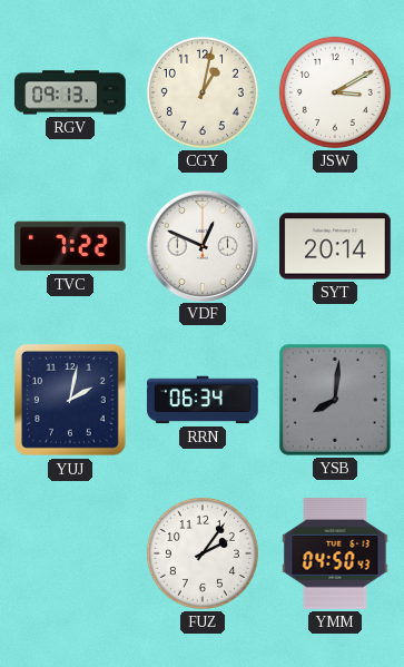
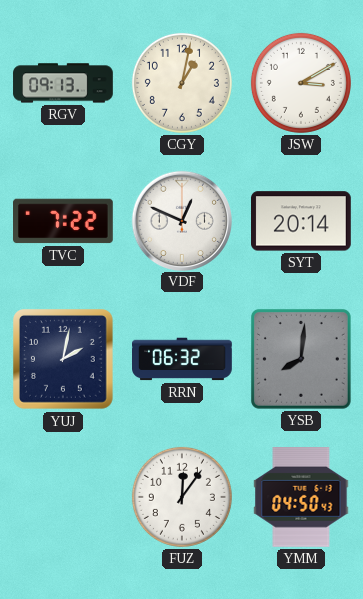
RRN: 06:34 -> 06:32 (182, 359)
FUZ: 2:06 -> 12:06 (182, 497)
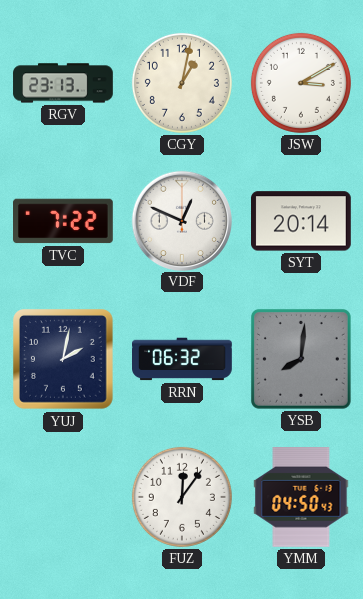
RGV: 09:13 -> 23:13 (63, 83)
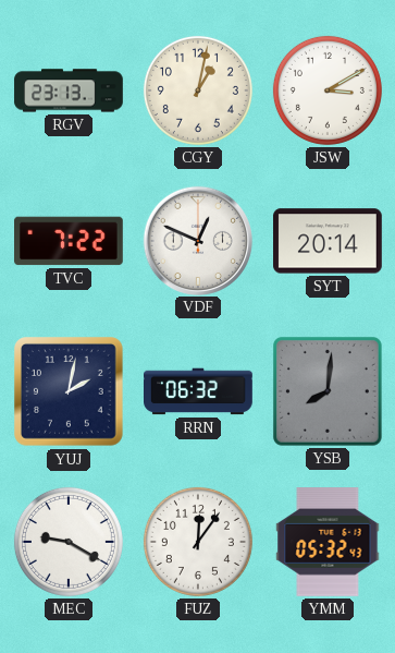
MEC: none -> 9:20 (69, 542)
YMM: 04:50 -> 05:32 (328, 543)
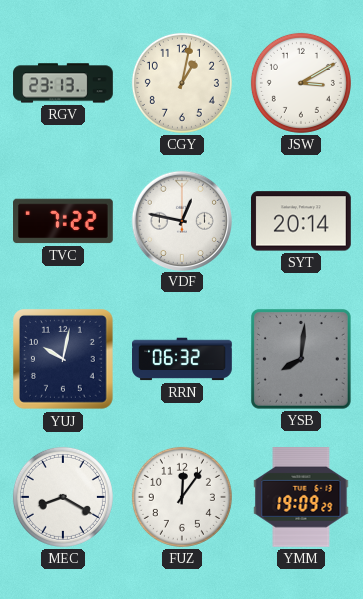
VDF: 12:49 -> 12:47 (181, 220)
YUJ: 2:02 -> 10:02 (64, 360)
MEC: 9:20 -> 8:20 (63, 497)
YMM: 05:32 -> 19:09 (301, 498)
